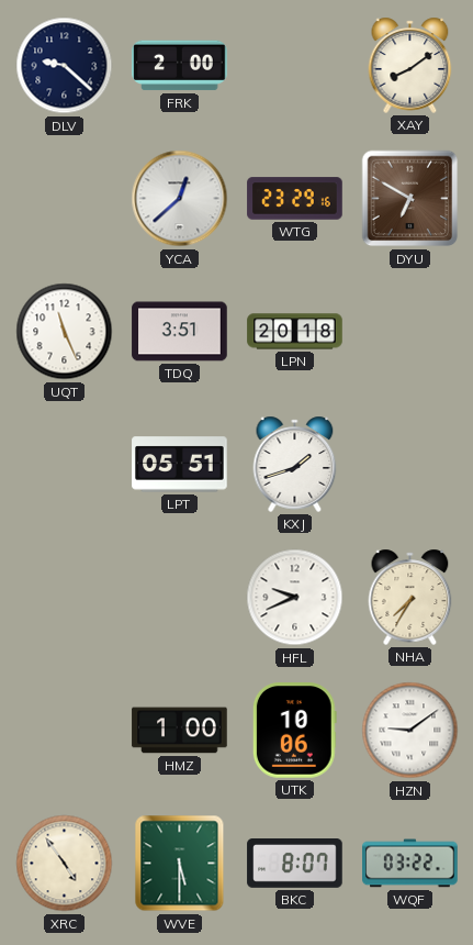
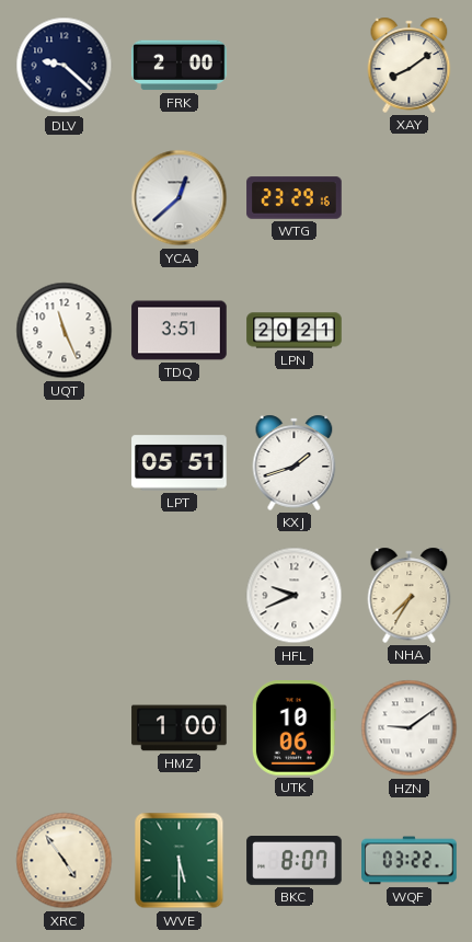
DYU: 6:50 -> none (410, 199)
LPN: 20:18 -> 20:21 (295, 331)
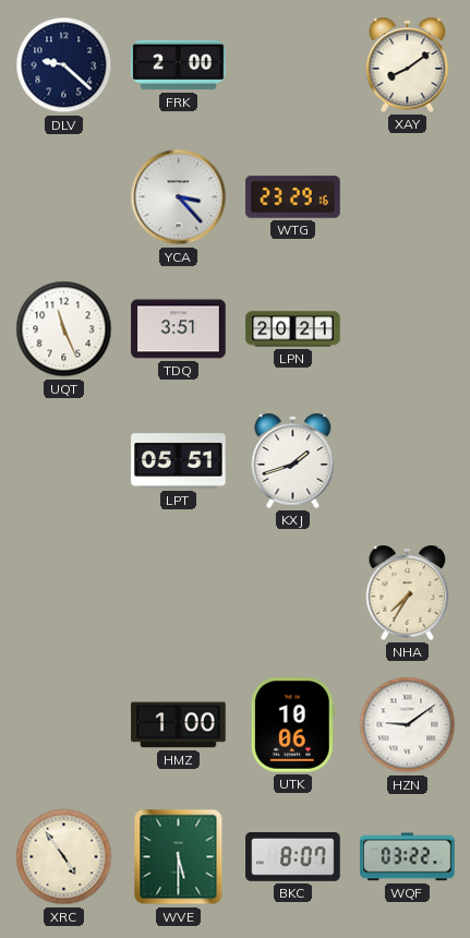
YCA: 12:38 -> 3:23 (179, 197)
HFL: 9:41 -> none (295, 596)
